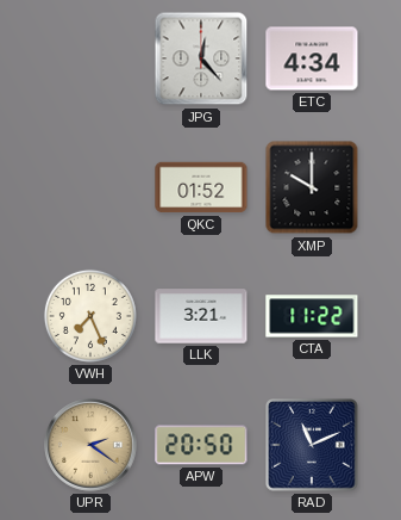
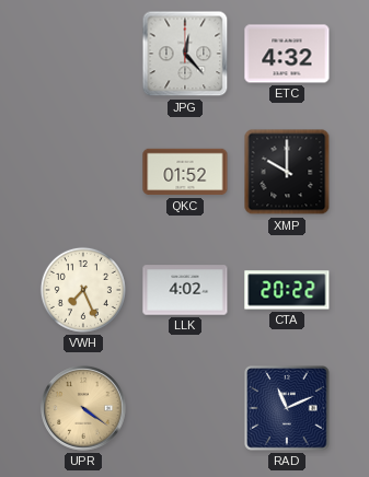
ETC: 4:34 -> 4:32 (287, 54)
LLK: 3:21 -> 4:02 (185, 290)
CTA: 11:22 -> 20:22 (287, 290)
UPR: 2:21 -> 4:21 (83, 408)
APW: 20:50 -> none (201, 445)
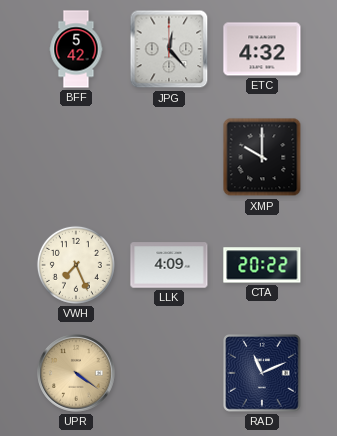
BFF: none -> 5:42 (76, 49)
QKC: 01:52 -> none (185, 172)
LLK: 4:02 -> 4:09 (169, 265)
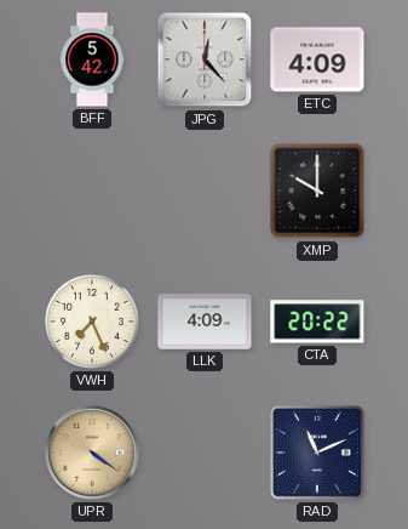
ETC: 4:32 -> 4:09 (317, 59)
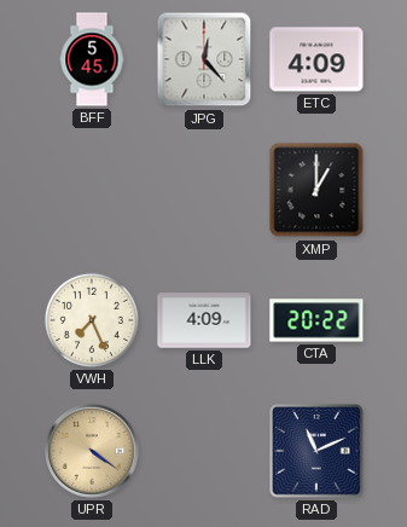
BFF: 5:42 -> 5:45 (92, 59)
XMP: 10:00 -> 1:00 (316, 190)
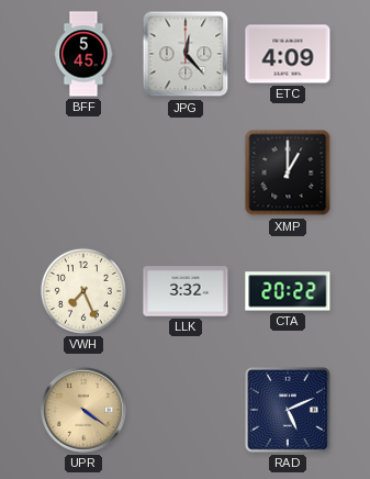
LLK: 4:09 -> 3:32 (186, 291)
RAD: 11:11 -> 5:11 (288, 410)
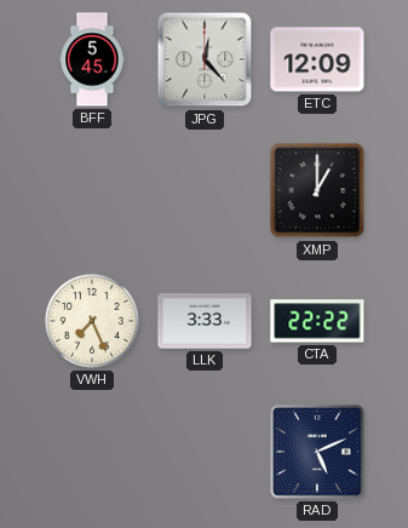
ETC: 4:09 -> 12:09 (317, 59)
LLK: 3:32 -> 3:33 (205, 321)
CTA: 20:22 -> 22:22 (317, 321)
UPR: 4:21 -> none (83, 410)
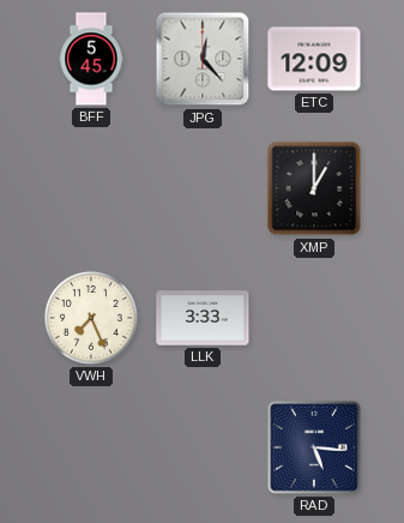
CTA: 22:22 -> none (317, 321)
RAD: 5:11 -> 5:16 (314, 447)
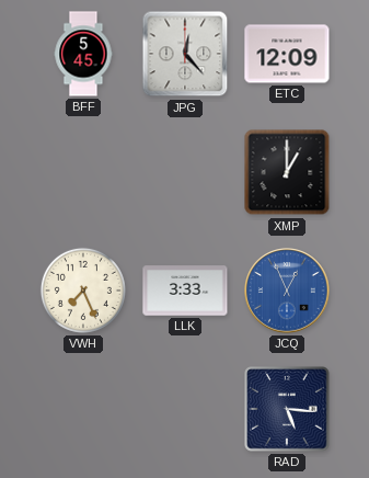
JCQ: none -> 12:56 (287, 291)
